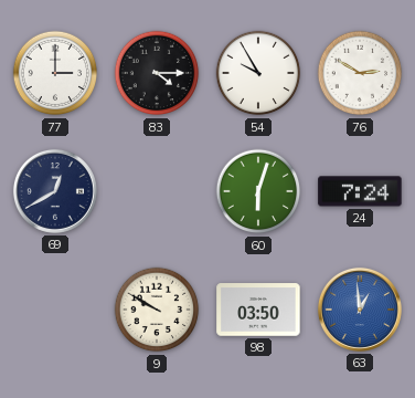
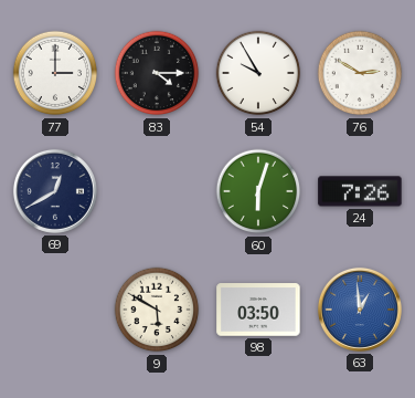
24: 7:24 -> 7:26 (360, 191)
9: 9:50 -> 5:50 (157, 310)
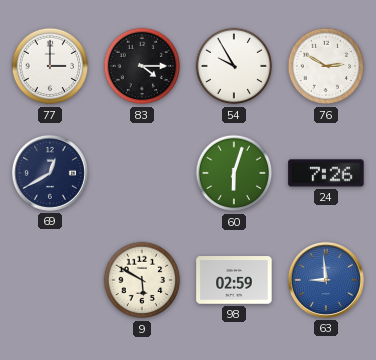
98: 03:50 -> 02:59 (234, 280)
63: 12:59 -> 8:59 (326, 280)
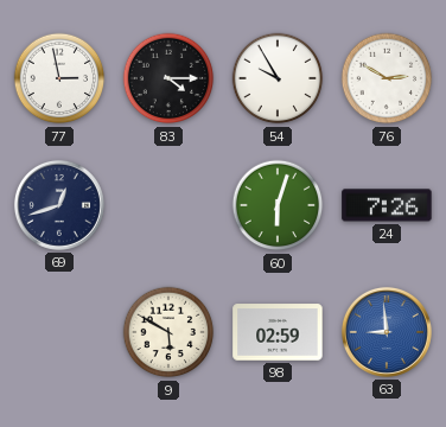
77: 3:00 -> 2:58 (59, 78)
69: 12:40 -> 12:42 (59, 205)
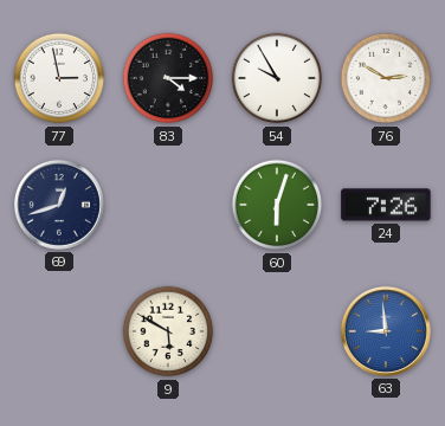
98: 02:59 -> none (278, 332)
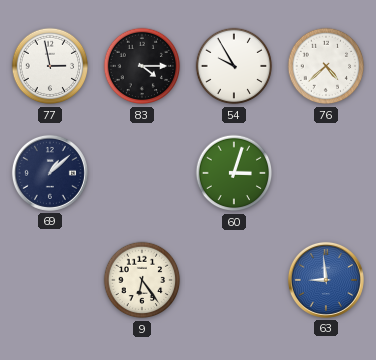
76: 2:50 -> 4:38 (326, 66)
69: 12:42 -> 1:08 (50, 173)
60: 6:03 -> 3:03 (234, 173)
24: 7:26 -> none (386, 205)
9: 5:50 -> 6:24 (142, 280)
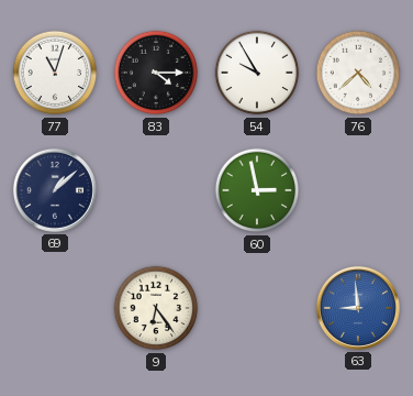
77: 2:58 -> 11:03 (55, 73)
60: 3:03 -> 2:58 (257, 190)
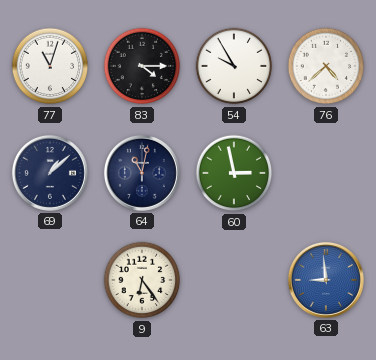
64: none -> 11:02 (142, 173)
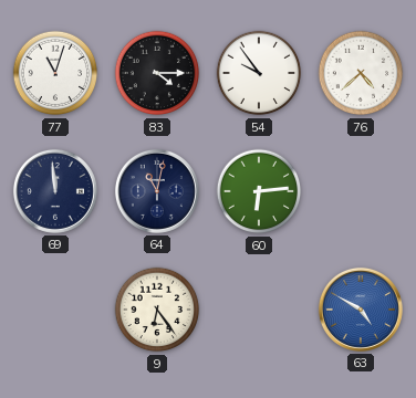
54: 9:55 -> 9:54 (259, 73)
69: 1:08 -> 11:59 (55, 191)
60: 2:58 -> 6:14 (259, 191)
63: 8:59 -> 4:50 (361, 310)
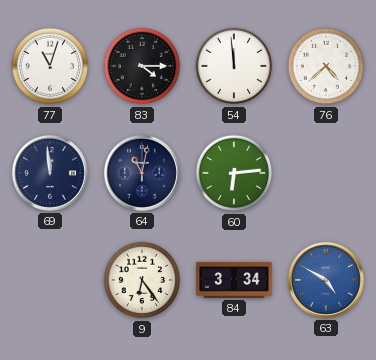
54: 9:54 -> 11:59 (234, 66)
84: none -> 3:34 (234, 280)
